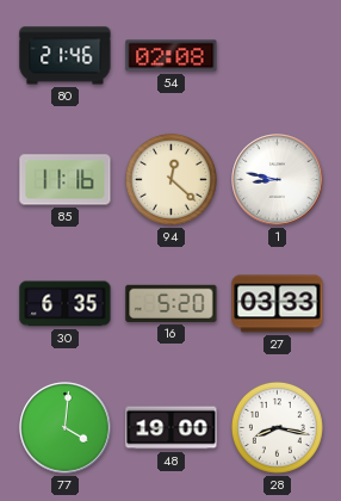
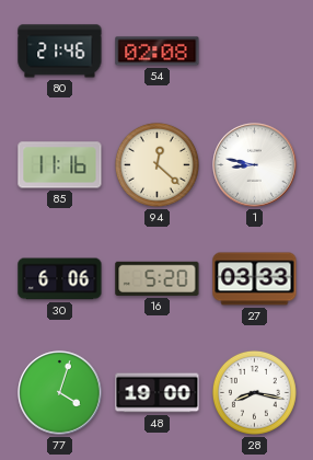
30: 6:35 -> 6:06 (60, 279)
77: 4:01 -> 4:03 (60, 393)
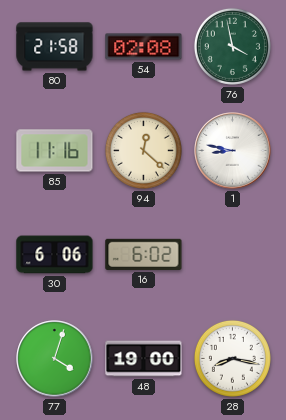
80: 21:46 -> 21:58 (55, 47)
76: none -> 3:58 (232, 46)
16: 5:20 -> 6:02 (144, 254)
27: 03:33 -> none (255, 279)
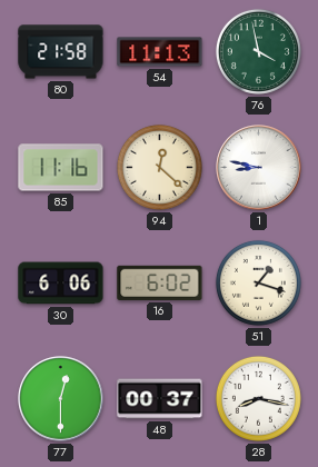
54: 02:08 -> 11:13 (160, 52)
51: none -> 1:18 (258, 282)
77: 4:03 -> 12:30 (61, 399)
48: 19:00 -> 00:37 (160, 399)
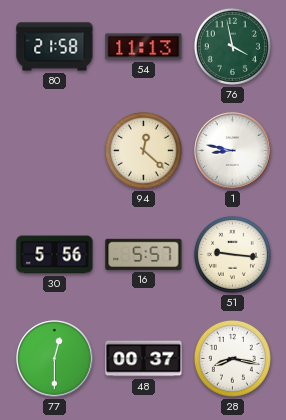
85: 11:16 -> none (61, 168)
30: 6:06 -> 5:56 (55, 255)
16: 6:02 -> 5:57 (144, 254)
51: 1:18 -> 9:16 (232, 254)
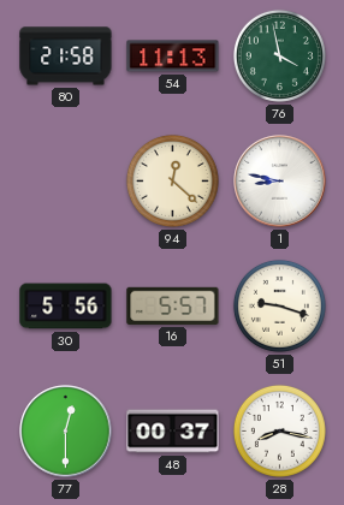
51: 9:16 -> 9:18 (279, 305)
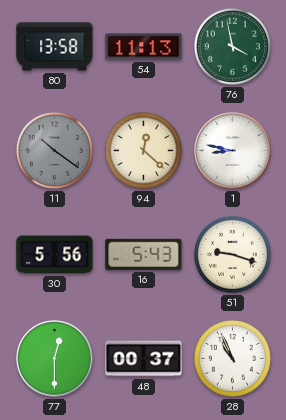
80: 21:58 -> 13:58 (55, 47)
11: none -> 10:21 (54, 150)
16: 5:57 -> 5:43 (144, 254)
28: 8:17 -> 10:56 (232, 358)
